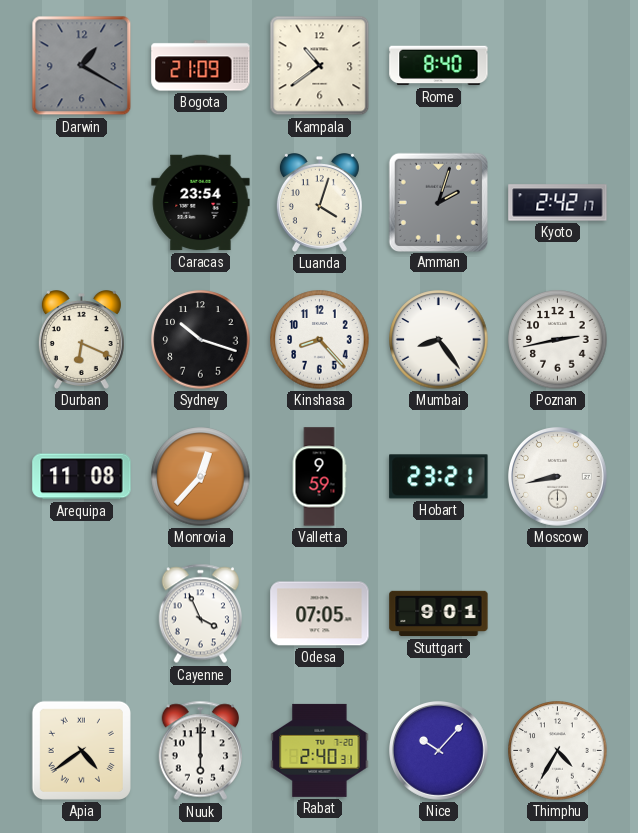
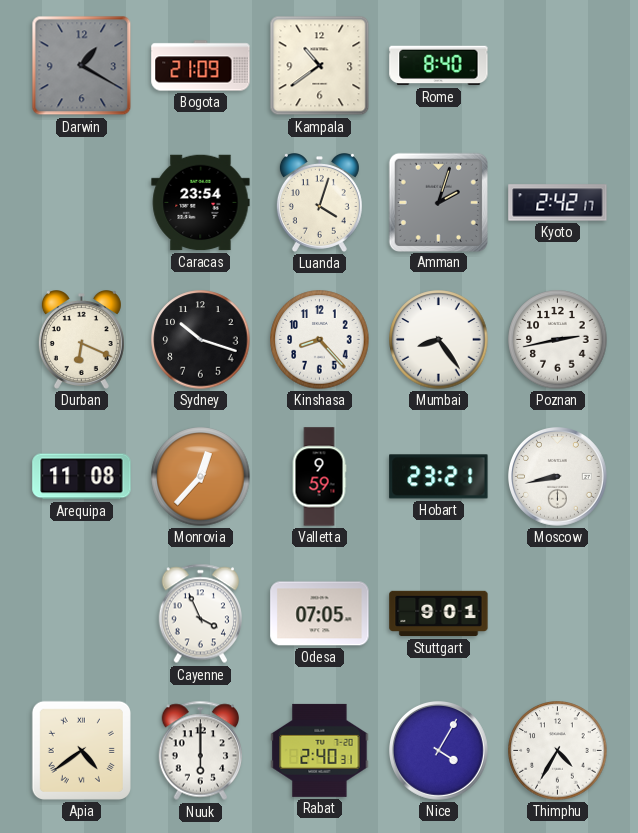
Nice: 10:07 -> 4:05 (439, 751)
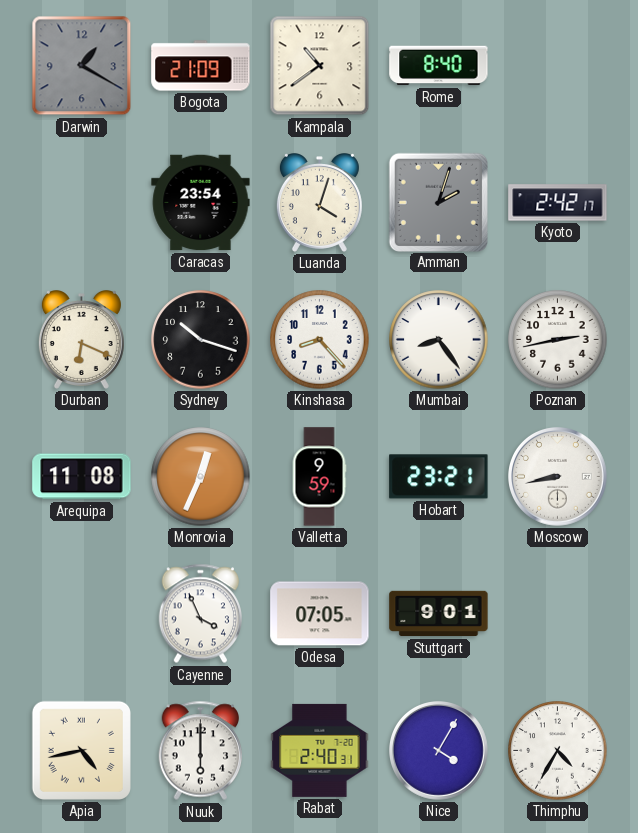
Monrovia: 12:37 -> 12:34 (201, 477)
Apia: 4:39 -> 4:43 (81, 750)
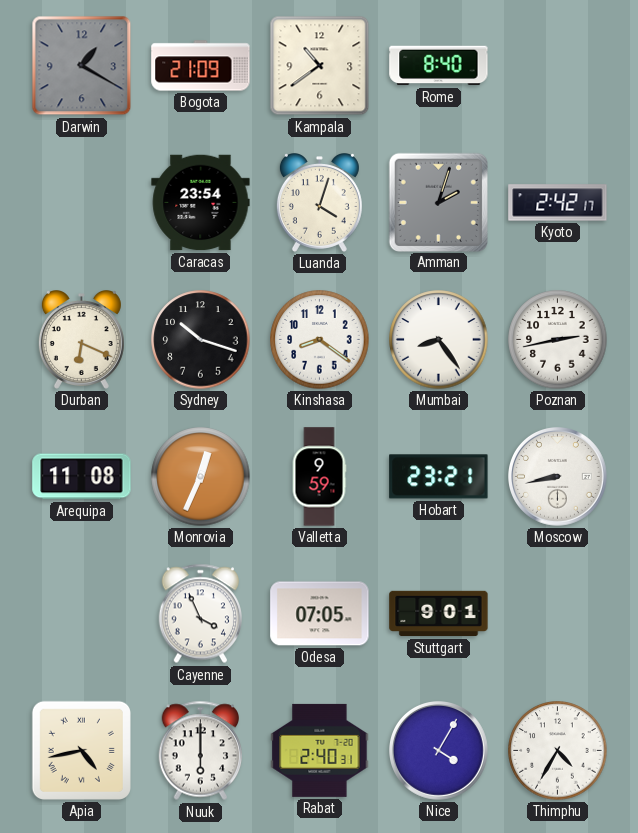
Kinshasa: 8:23 -> 8:21 (320, 340)
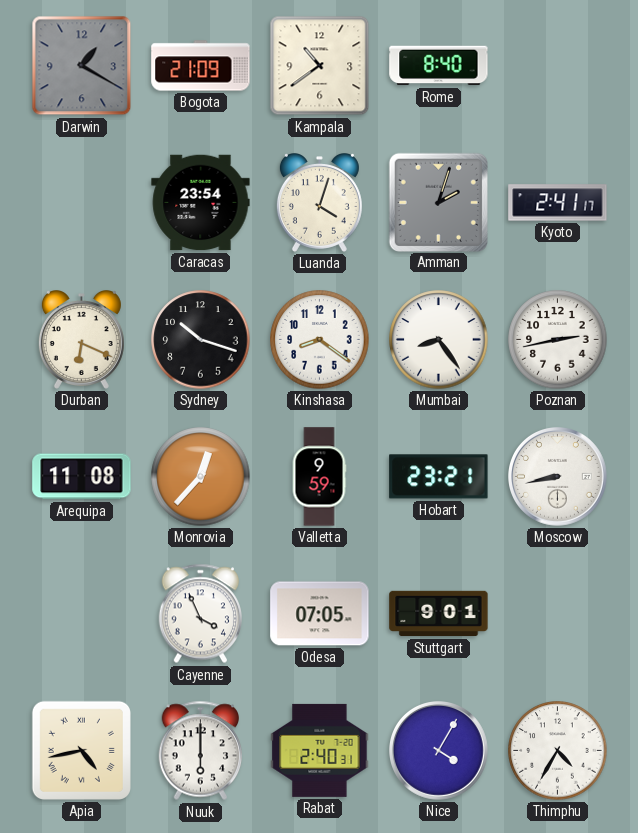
Kyoto: 2:42 -> 2:41 (558, 203)
Monrovia: 12:34 -> 12:37 (201, 477)
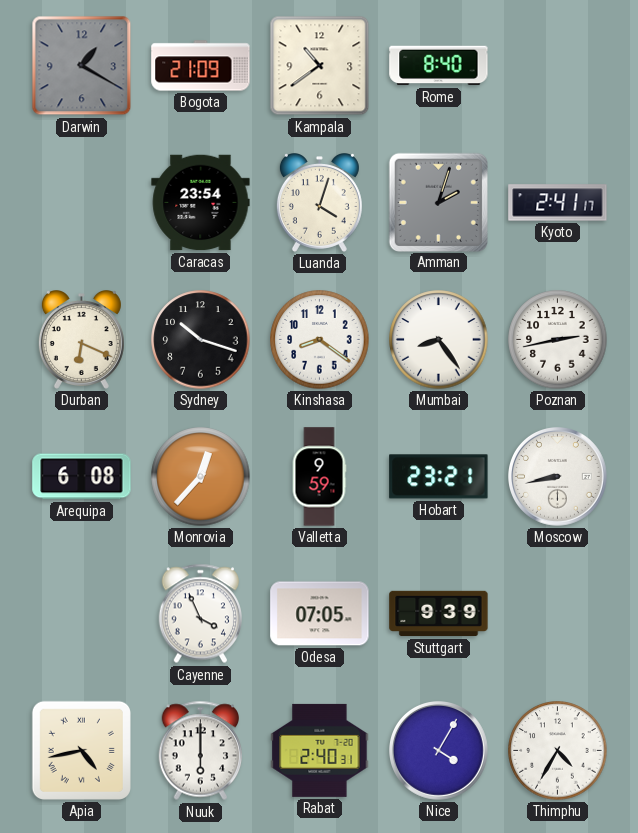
Arequipa: 11:08 -> 6:08 (82, 477)
Stuttgart: 9:01 -> 9:39 (439, 614)
